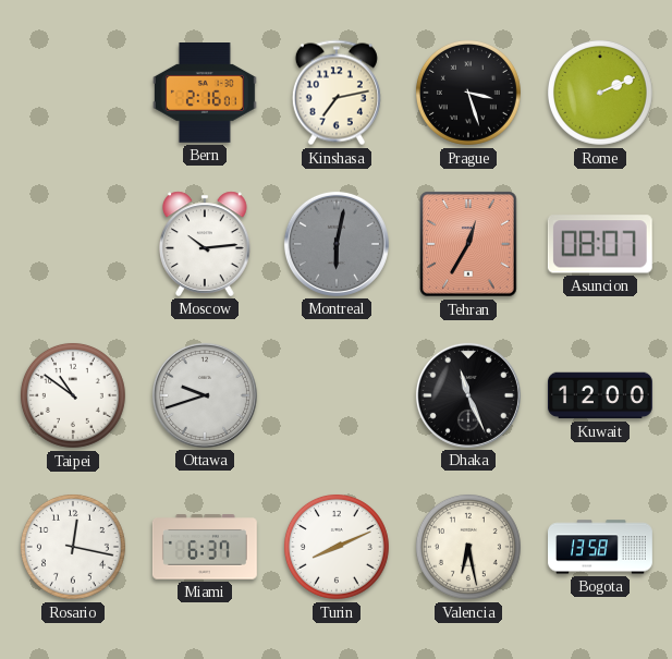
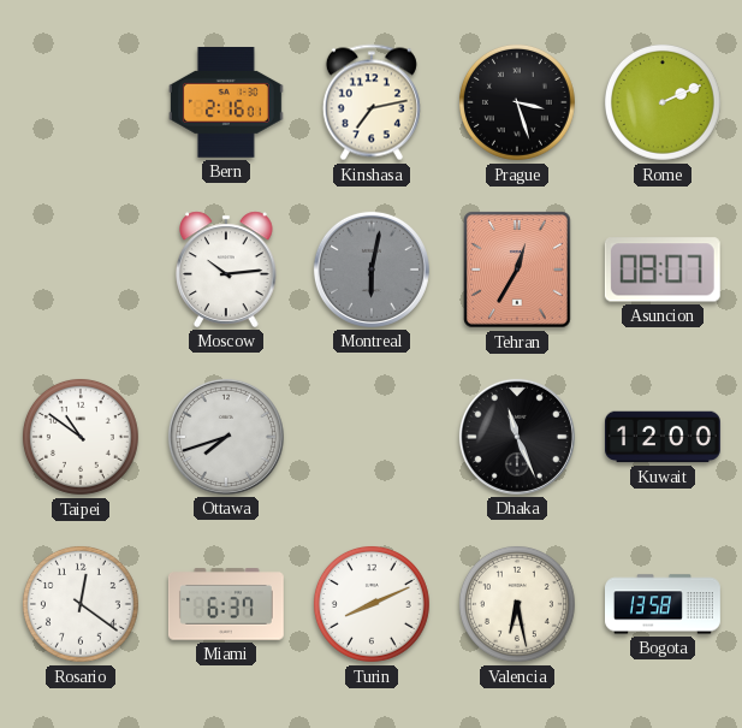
Ottawa: 9:42 -> 7:42 (226, 437)
Rosario: 12:17 -> 12:21 (81, 604)
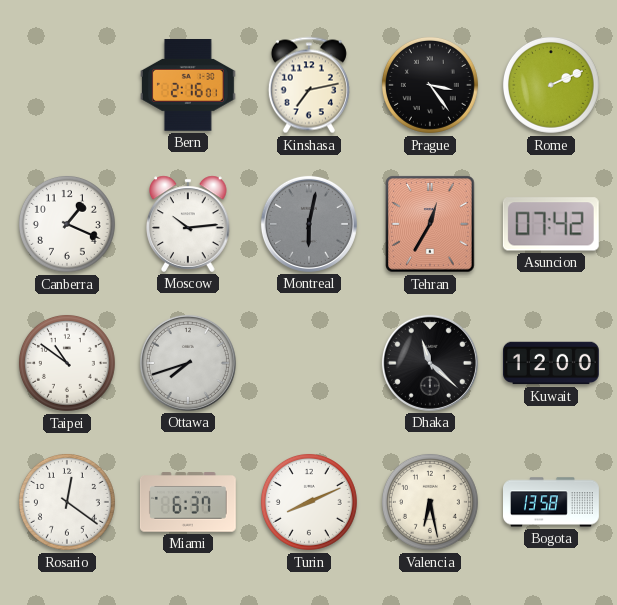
Prague: 3:27 -> 3:24 (430, 85)
Canberra: none -> 1:19 (67, 224)
Asuncion: 08:07 -> 07:42 (551, 224)
Dhaka: 11:26 -> 11:22 (430, 363)
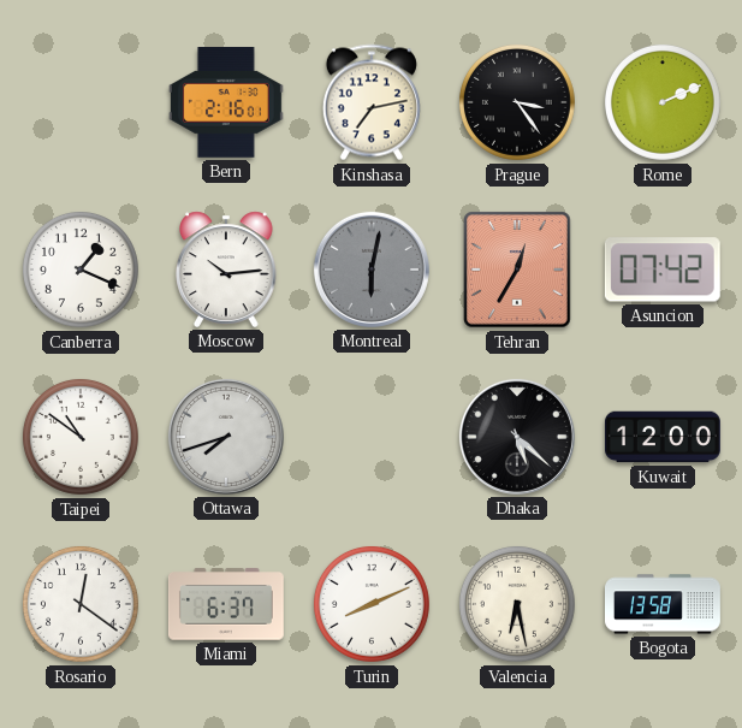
Dhaka: 11:22 -> 5:22 (517, 437)
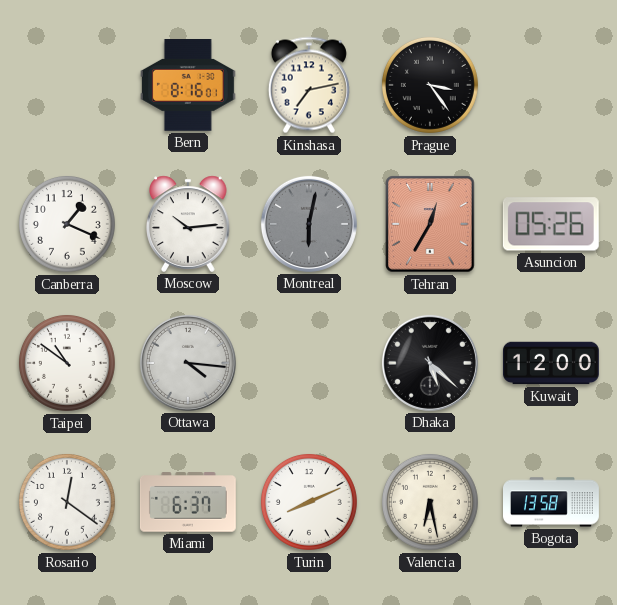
Bern: 2:16 -> 8:16 (188, 86)
Rome: 2:11 -> none (663, 102)
Asuncion: 07:42 -> 05:26 (551, 224)
Ottawa: 7:42 -> 4:16 (188, 363)
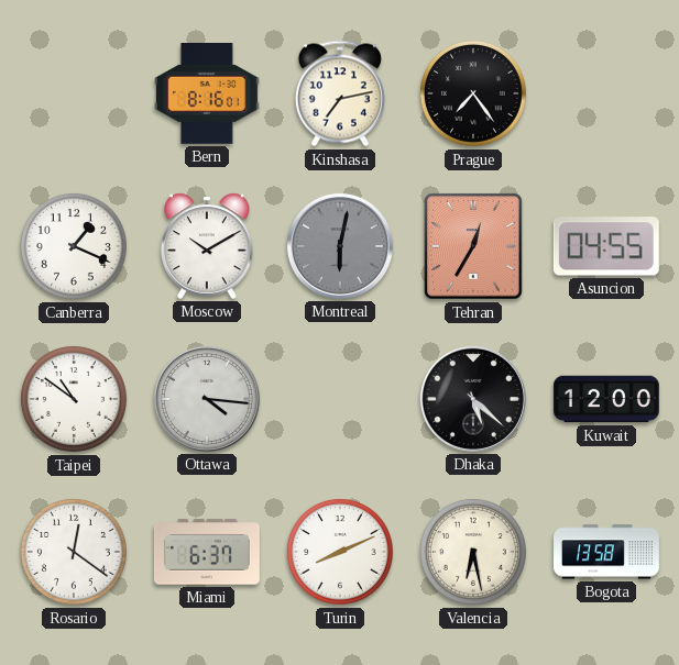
Prague: 3:24 -> 7:24 (473, 93)
Moscow: 10:14 -> 10:10 (207, 246)
Asuncion: 05:26 -> 04:55 (606, 246)
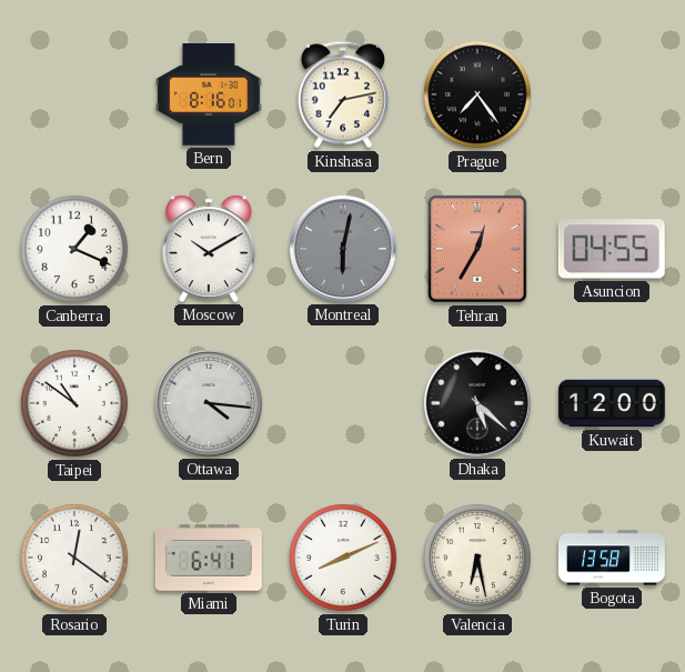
Miami: 6:37 -> 6:41 (209, 558)
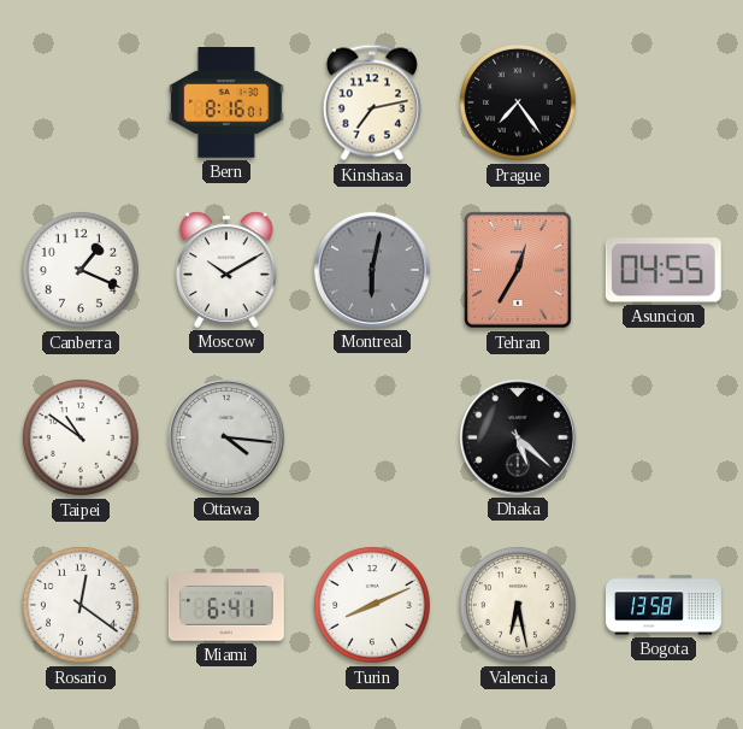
Kuwait: 12:00 -> none (612, 403)
